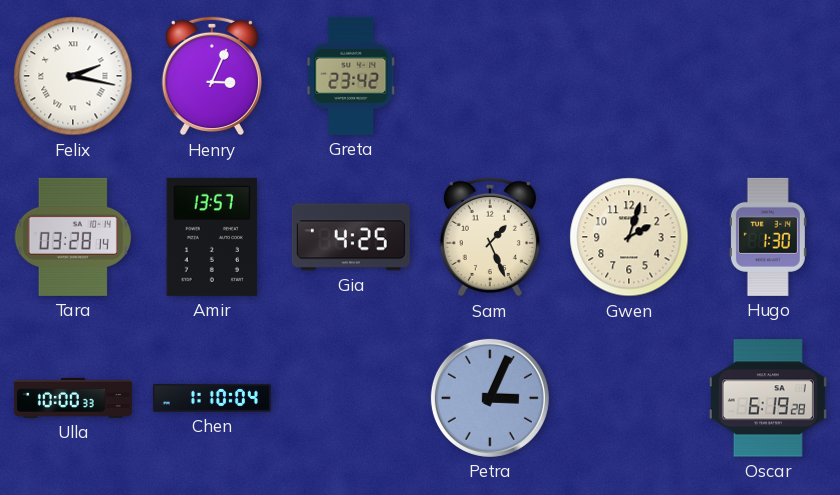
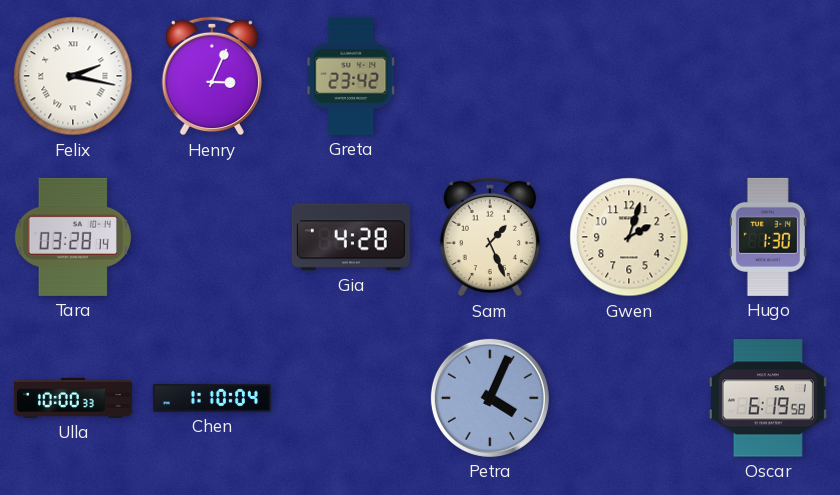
Amir: 13:57 -> none (212, 237)
Gia: 4:25 -> 4:28 (351, 237)
Petra: 3:04 -> 4:04 (490, 398)
Oscar: 6:19:28 -> 6:19:58 (768, 398)
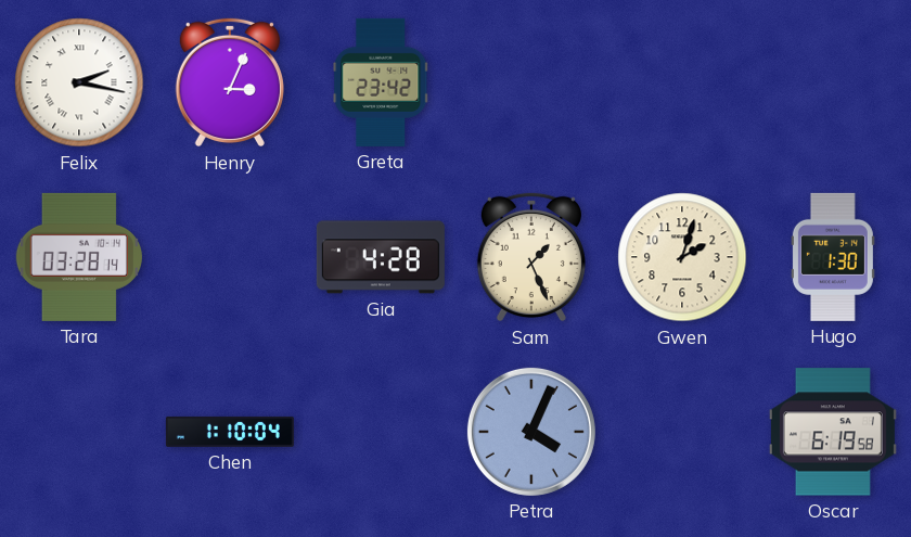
Ulla: 10:00 -> none (73, 398)
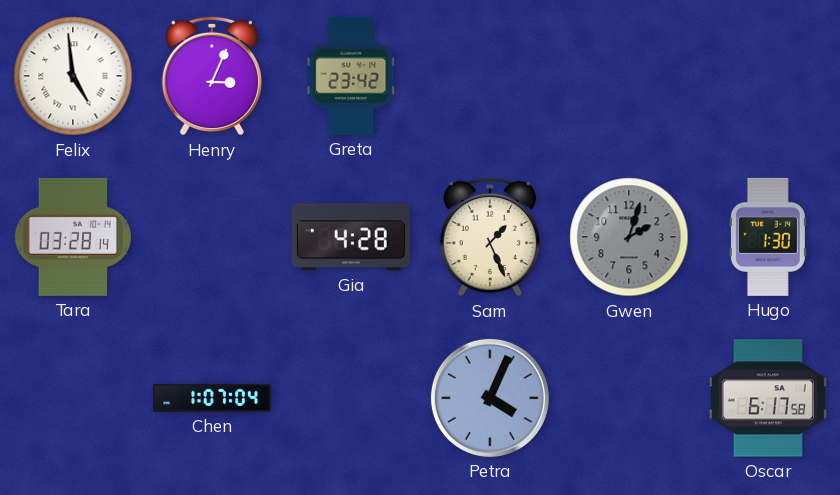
Felix: 2:17 -> 4:59 (73, 76)
Gwen dial: cream -> grey (629, 237)
Chen: 1:10 -> 1:07 (212, 398)
Oscar: 6:19 -> 6:17 (768, 398)
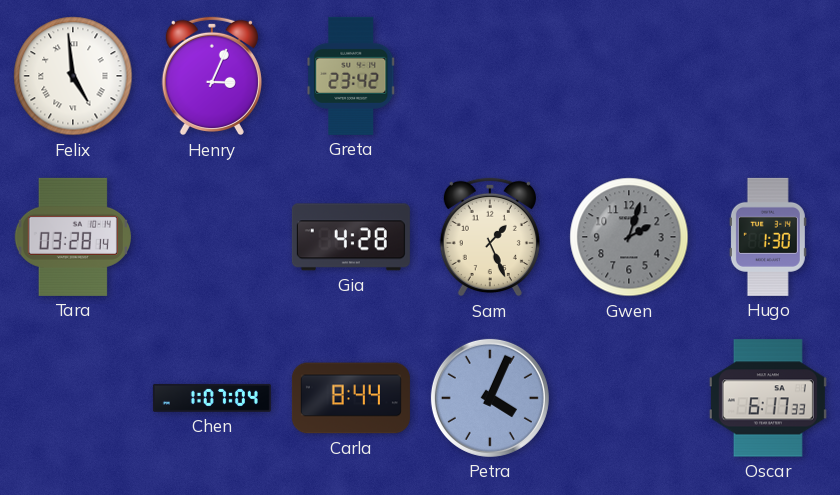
Carla: none -> 8:44 (351, 398)
Oscar: 6:17:58 -> 6:17:33 (768, 398)
